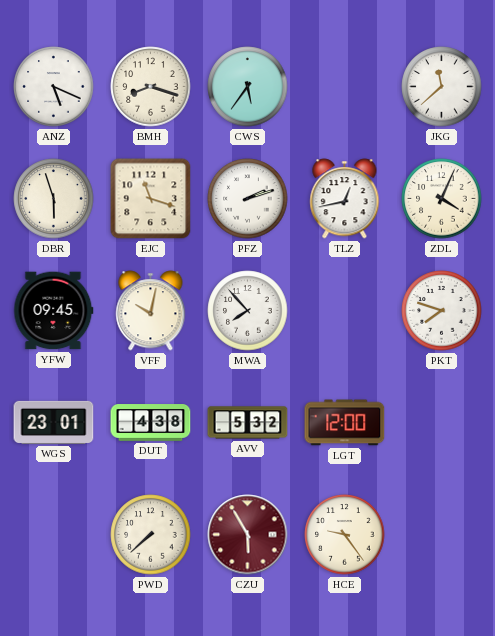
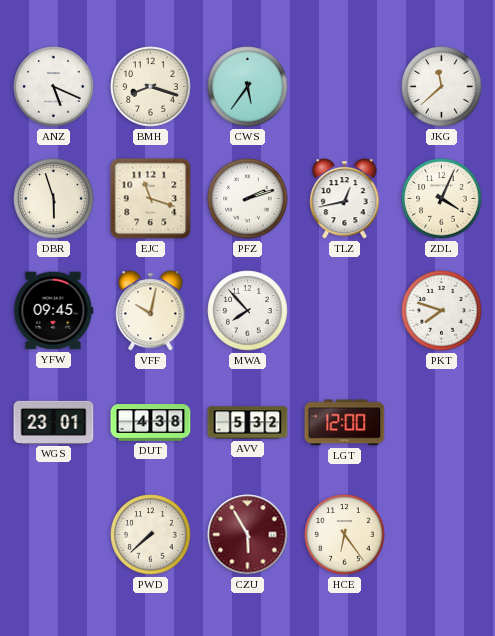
HCE: 9:24 -> 6:24 (345, 535)
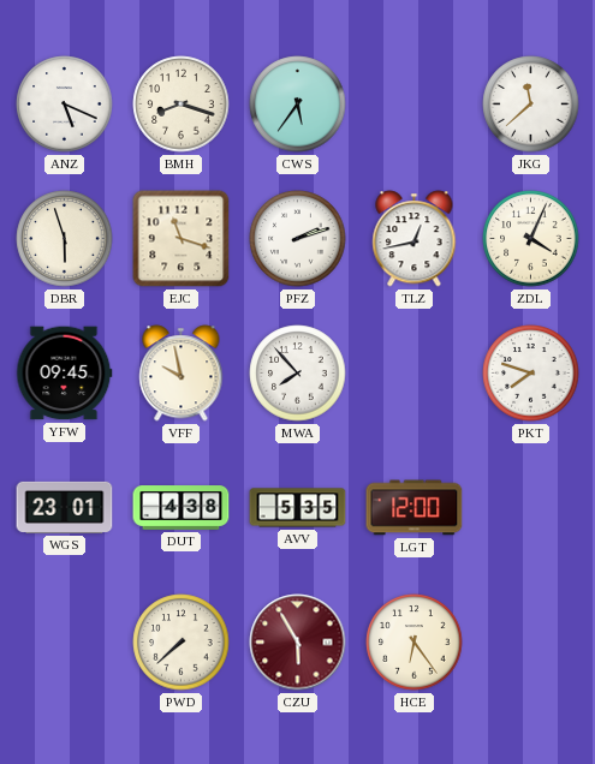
VFF: 10:02 -> 9:58 (182, 374)
AVV: 5:32 -> 5:35 (298, 508)
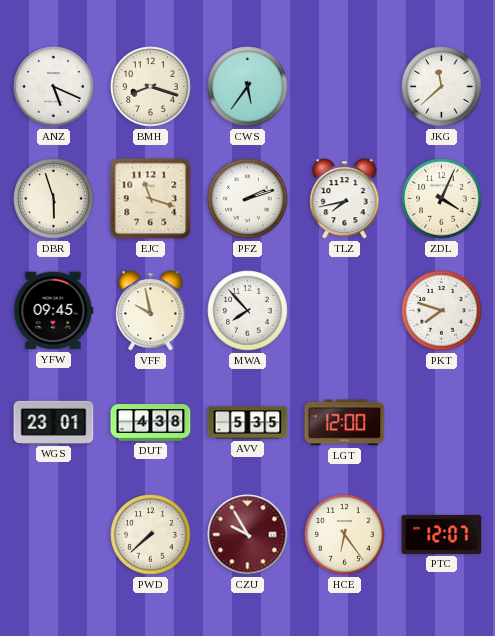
TLZ: 12:43 -> 7:43 (345, 199)
CZU: 5:55 -> 9:55 (248, 535)
PTC: none -> 12:07 (442, 534)
